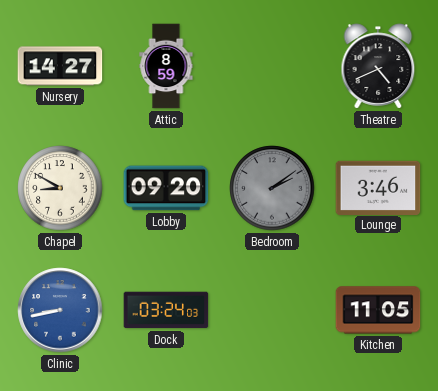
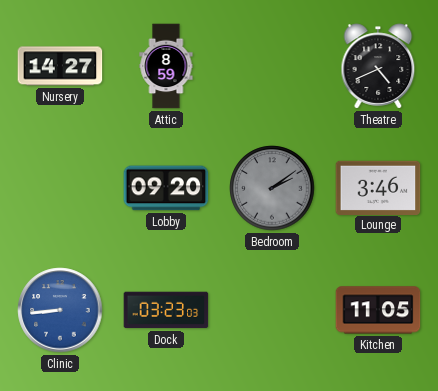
Chapel: 8:50 -> none (60, 188)
Clinic: 8:43 -> 8:44 (60, 310)
Dock: 03:24 -> 03:23 (166, 310)
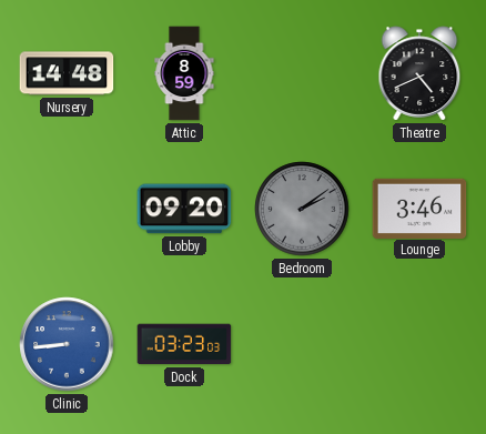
Nursery: 14:27 -> 14:48 (67, 73)
Kitchen: 11:05 -> none (378, 310)
